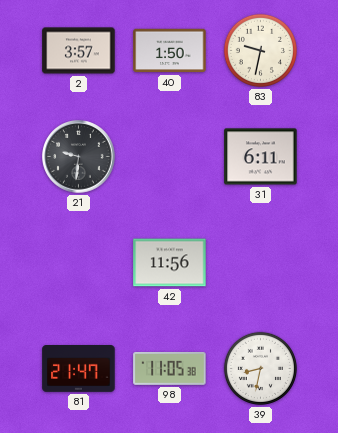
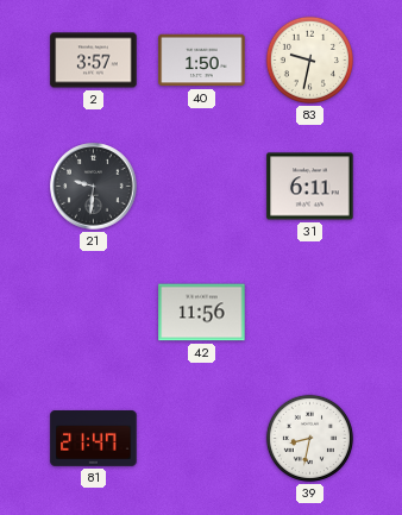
98: 11:05 -> none (170, 368)
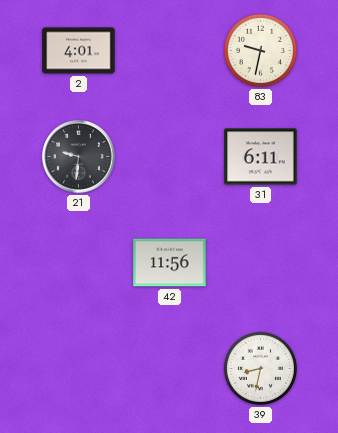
2: 3:57 -> 4:01 (79, 51)
40: 1:50 -> none (202, 61)
81: 21:47 -> none (94, 439)
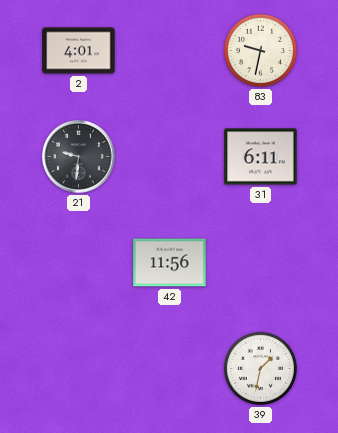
39: 8:32 -> 1:32 (260, 368)
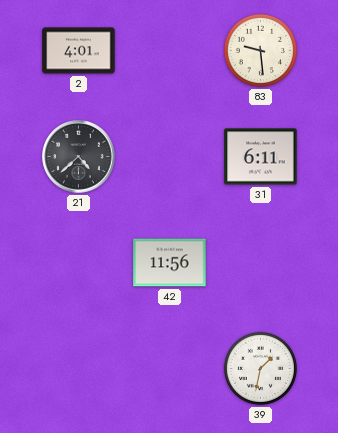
83: 9:32 -> 9:29 (260, 50)
21: 9:31 -> 4:38 (79, 157)
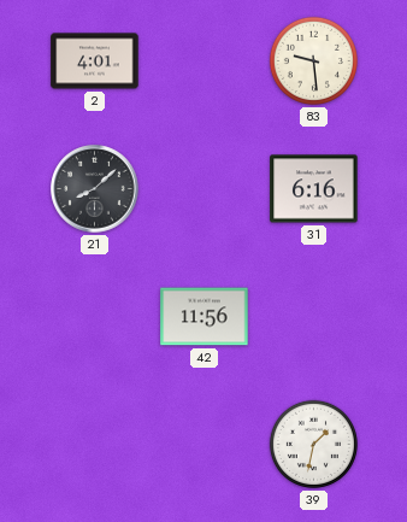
21: 4:38 -> 8:08 (95, 189)
31: 6:11 -> 6:16 (314, 189)
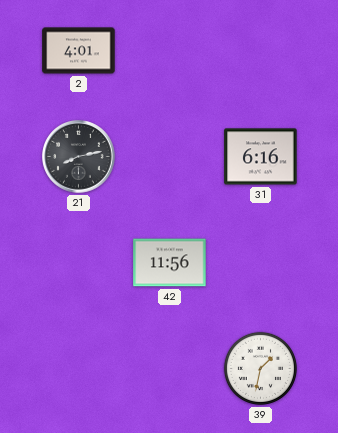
83: 9:29 -> none (313, 60)
21: 8:08 -> 8:13 (79, 157)
